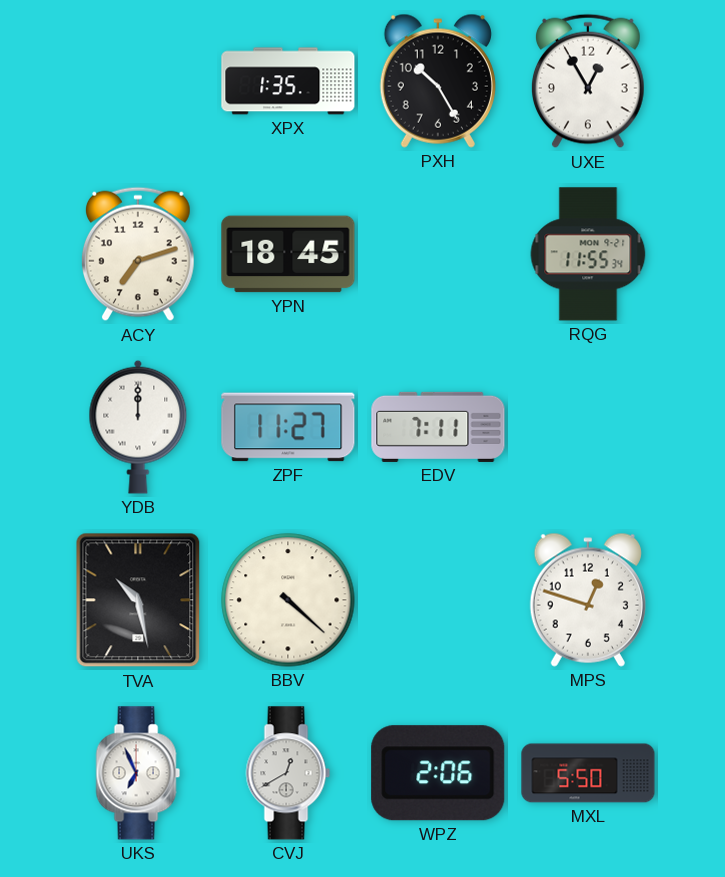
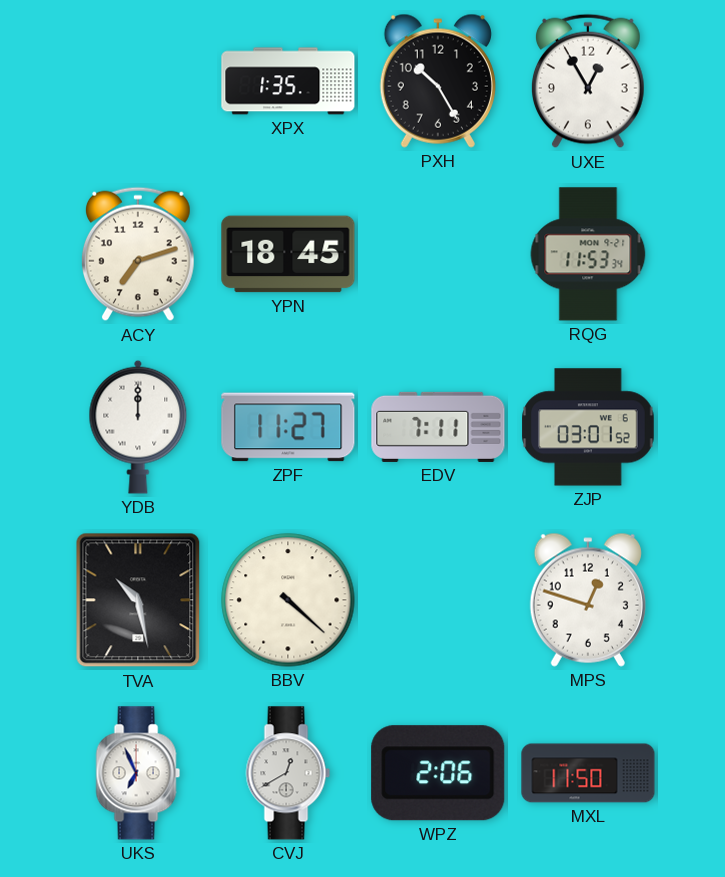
RQG: 11:55 -> 11:53 (588, 254)
ZJP: none -> 03:01 (588, 427)
MXL: 5:50 -> 11:50 (588, 773)
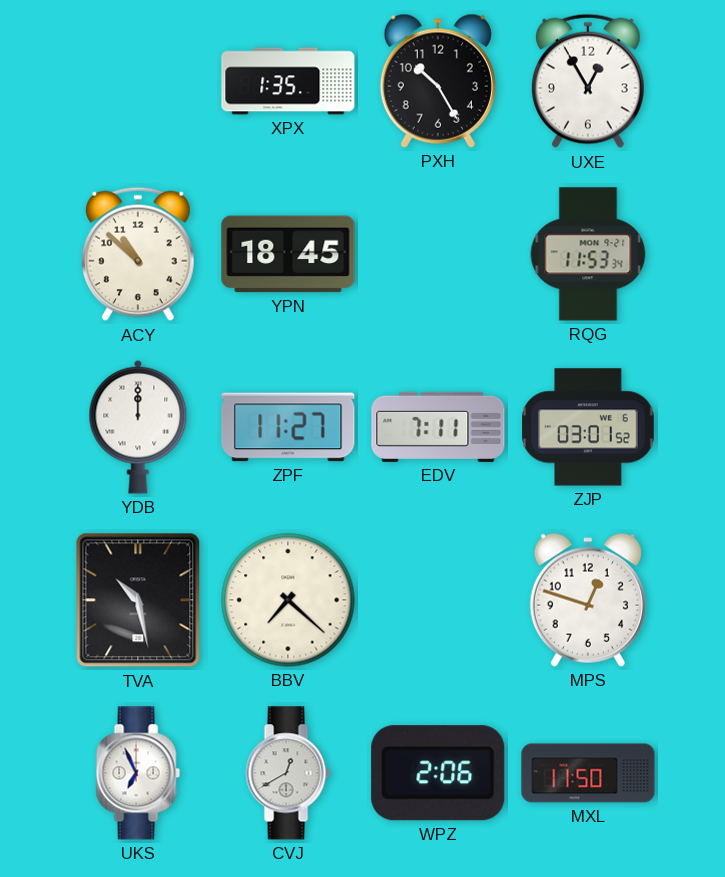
ACY: 7:12 -> 10:52 (138, 254)
BBV: 4:22 -> 7:22 (288, 600)
